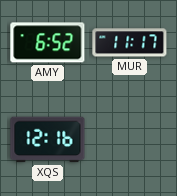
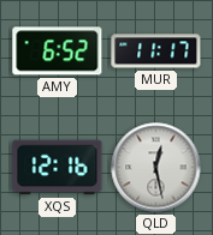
QLD: none -> 12:28 (156, 168)
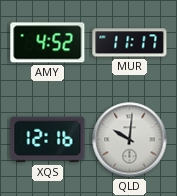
AMY: 6:52 -> 4:52 (48, 43)
QLD: 12:28 -> 10:01 (130, 140)
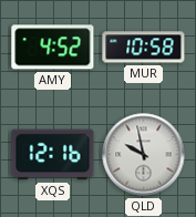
MUR: 11:17 -> 10:58 (144, 48)
QLD: 10:01 -> 9:58 (144, 155)
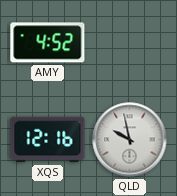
MUR: 10:58 -> none (144, 48)
